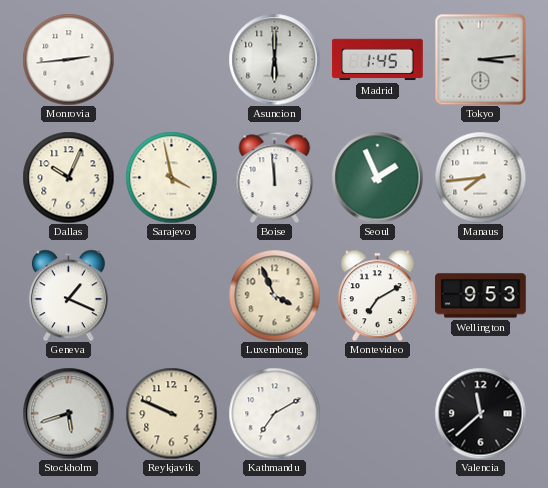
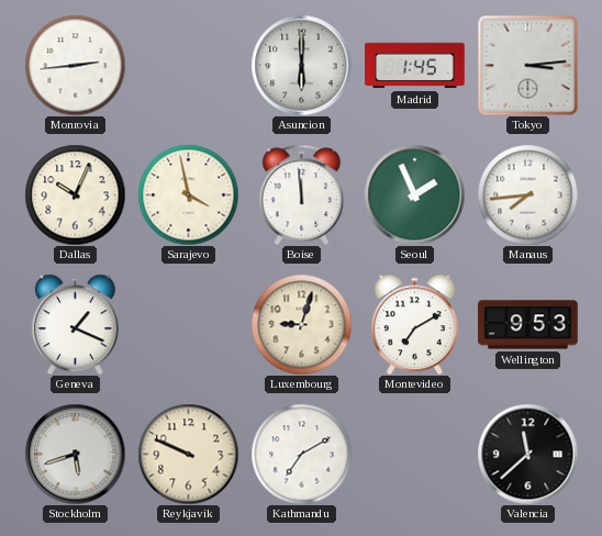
Luxembourg: 3:56 -> 9:03 (301, 324)
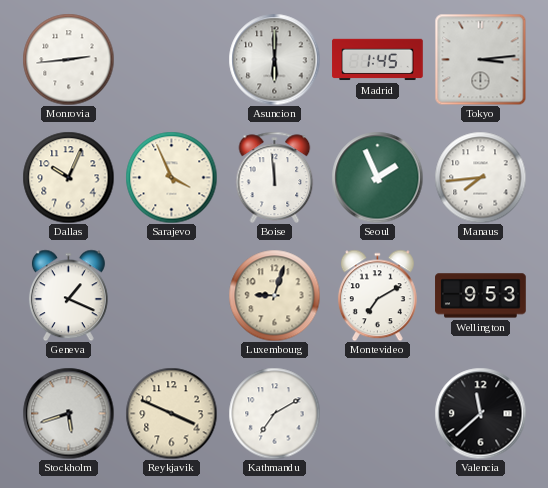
Sarajevo: 3:58 -> 3:56 (171, 177)
Reykjavik: 9:49 -> 3:49 (171, 413)
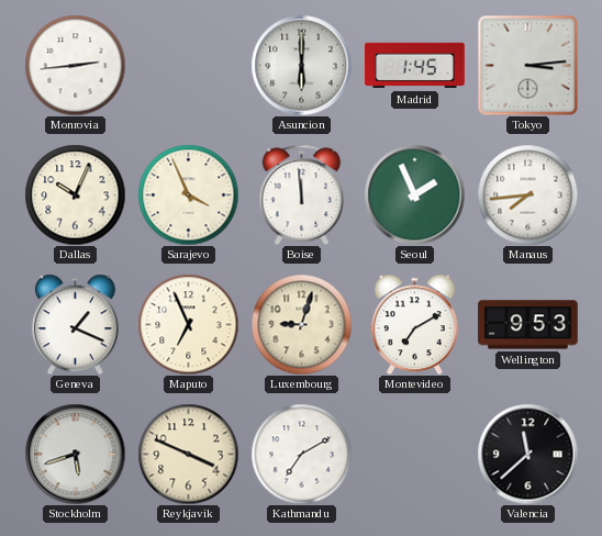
Maputo: none -> 6:56 (188, 324)
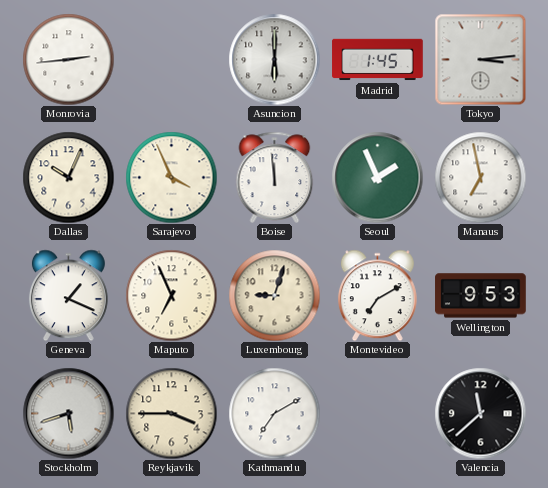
Manaus: 7:44 -> 6:58 (480, 177)
Reykjavik: 3:49 -> 3:45 (171, 413)
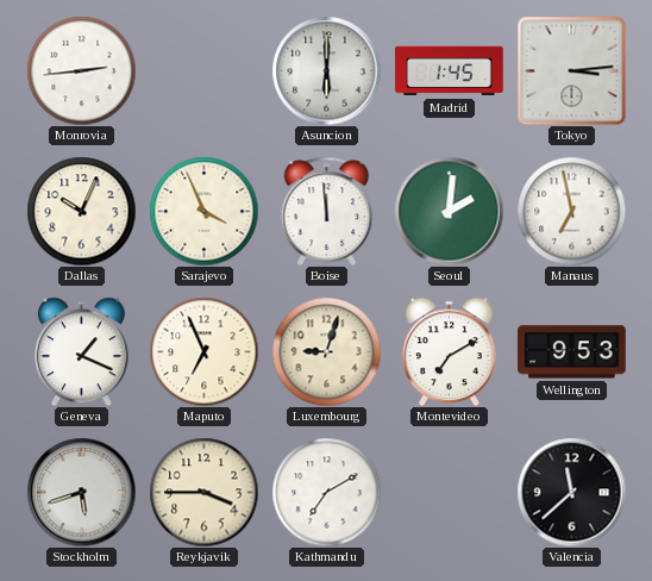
Seoul: 1:56 -> 2:01 (449, 211)
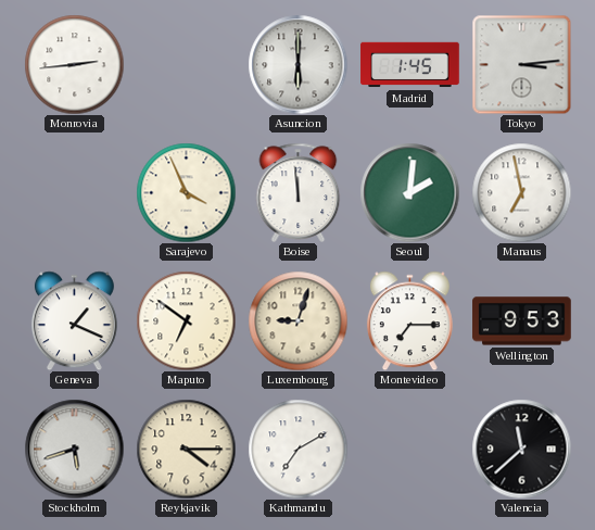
Dallas: 10:04 -> none (81, 211)
Maputo: 6:56 -> 6:51 (186, 320)
Montevideo: 7:10 -> 7:15 (409, 320)
Reykjavik: 3:45 -> 4:15 (186, 449)
